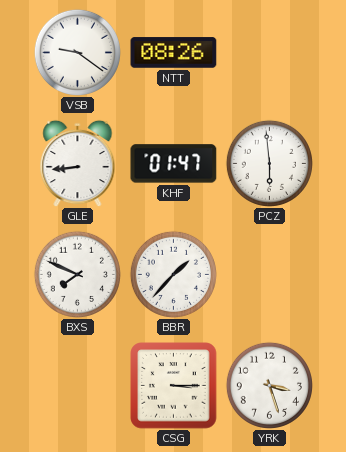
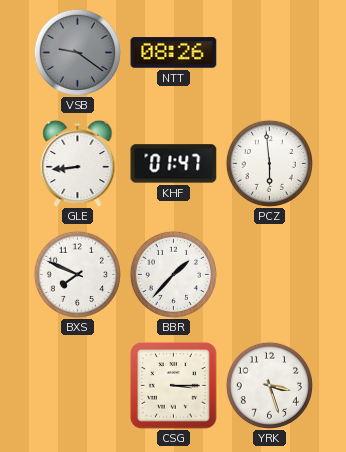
VSB dial: white -> grey (77, 52)
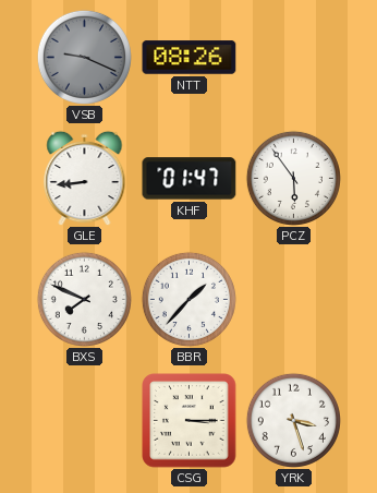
VSB: 9:21 -> 9:19 (84, 57)
PCZ: 5:59 -> 5:54 (293, 178)
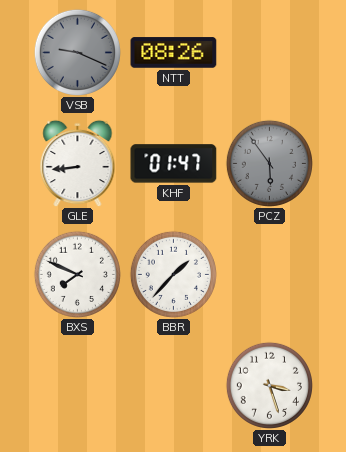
PCZ dial: white -> grey (269, 163)
CSG: 3:15 -> none (190, 421)
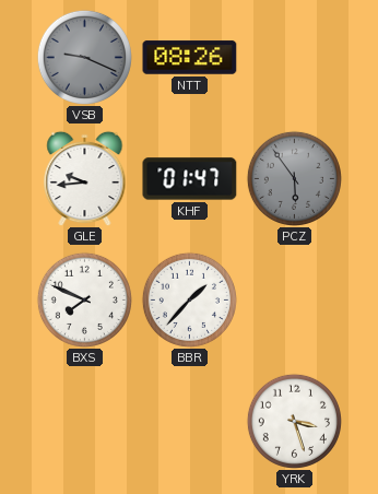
GLE: 8:44 -> 9:44 (85, 178)
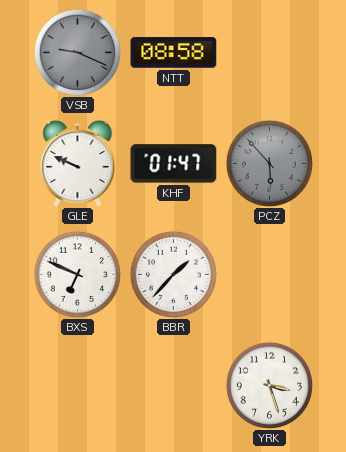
NTT: 08:26 -> 08:58 (174, 53)
GLE: 9:44 -> 9:49 (78, 163)
PCZ: 5:54 -> 5:53 (269, 163)
BXS: 7:49 -> 6:49 (77, 274)
